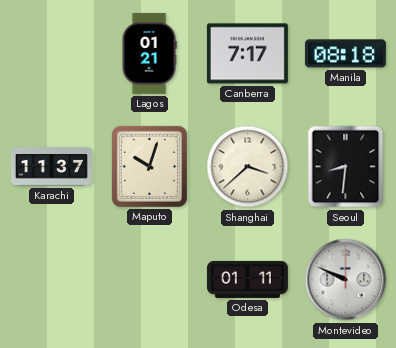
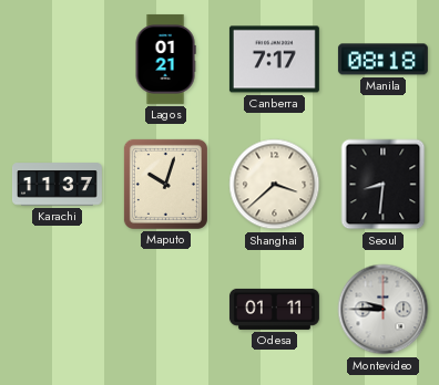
Montevideo: 9:49 -> 9:45 (384, 310)
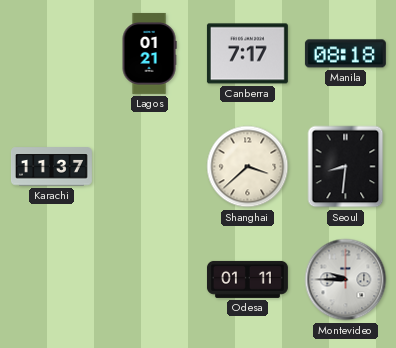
Maputo: 10:03 -> none (165, 184)
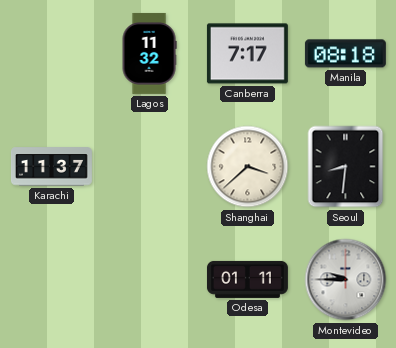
Lagos: 01:21 -> 11:32 (149, 53)
